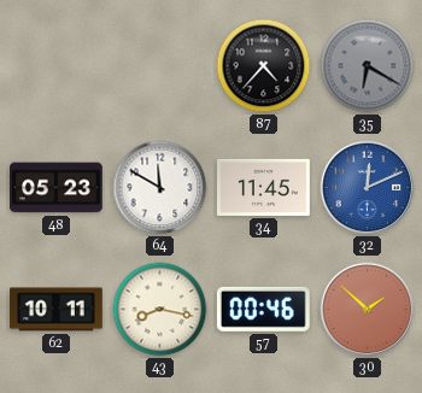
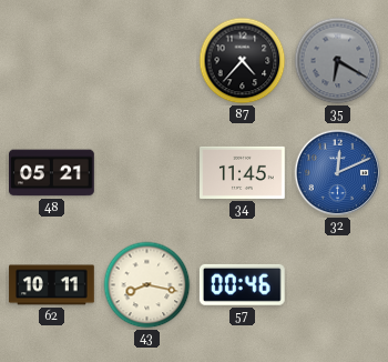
48: 05:23 -> 05:21 (52, 173)
64: 11:50 -> none (160, 188)
30: 1:52 -> none (368, 310)
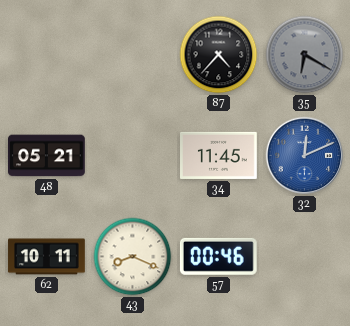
43: 8:17 -> 8:19 (133, 257)
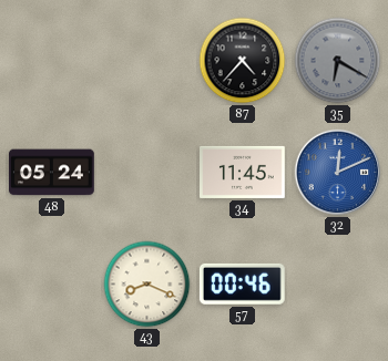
48: 05:21 -> 05:24 (52, 173)
62: 10:11 -> none (47, 257)
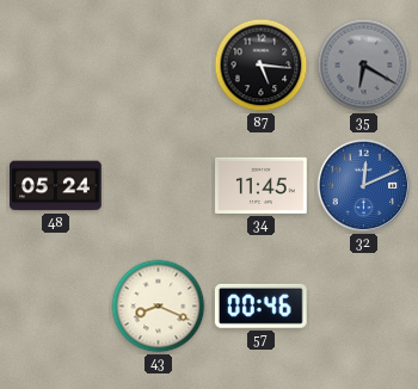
87: 4:37 -> 5:16 (262, 66)
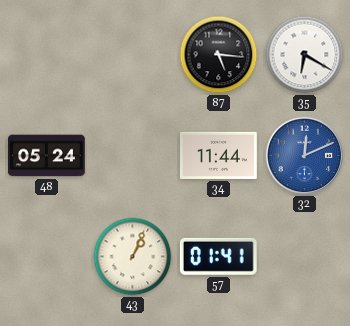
35 dial: grey -> white (305, 55)
34: 11:45 -> 11:44 (219, 155)
43: 8:19 -> 1:04 (133, 257)
57: 00:46 -> 01:41 (218, 256)
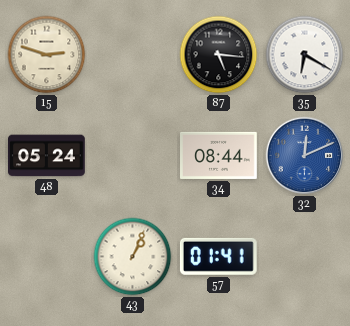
15: none -> 2:48 (47, 55)
34: 11:44 -> 08:44 (219, 155)
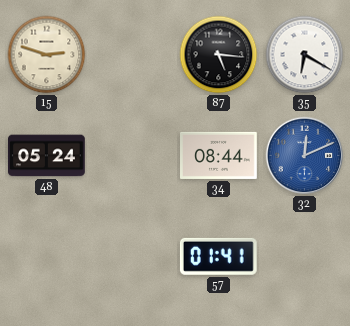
43: 1:04 -> none (133, 257)
